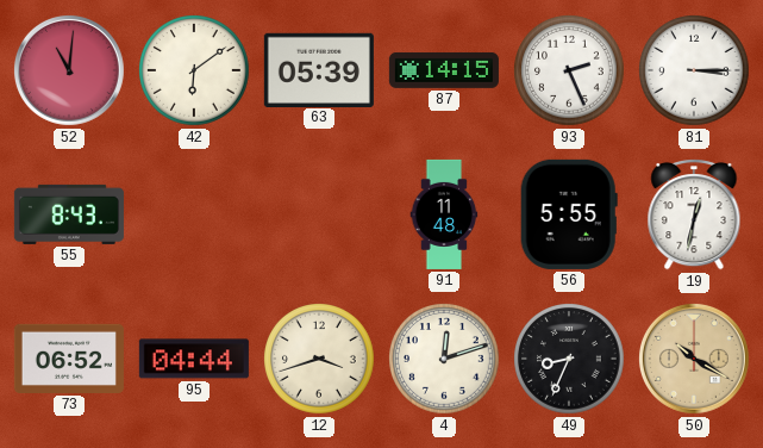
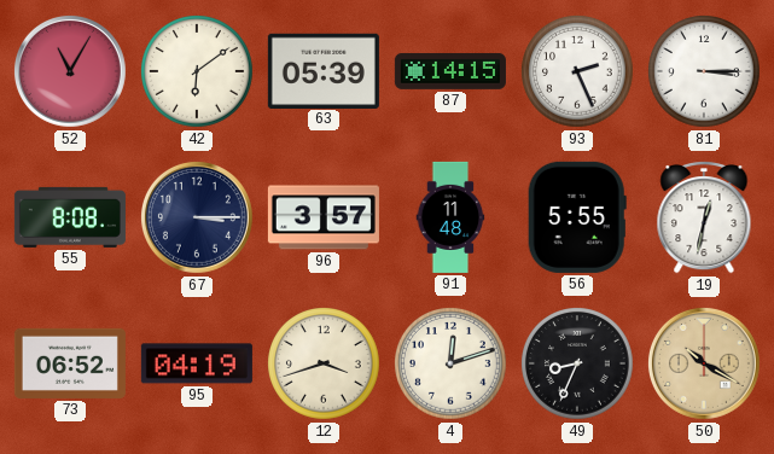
52: 11:01 -> 11:05 (70, 71)
55: 8:43 -> 8:08 (70, 217)
67: none -> 3:15 (197, 217)
96: none -> 3:57 (324, 217)
95: 04:44 -> 04:19 (197, 363)
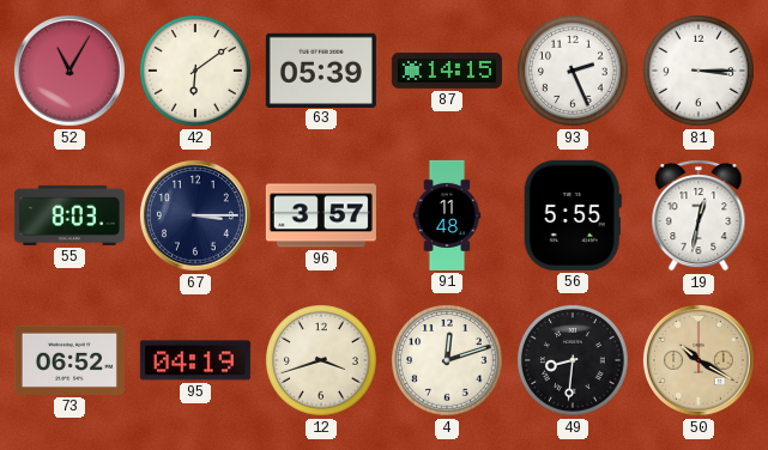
55: 8:08 -> 8:03 (69, 215)
49: 8:34 -> 8:31 (574, 361)
